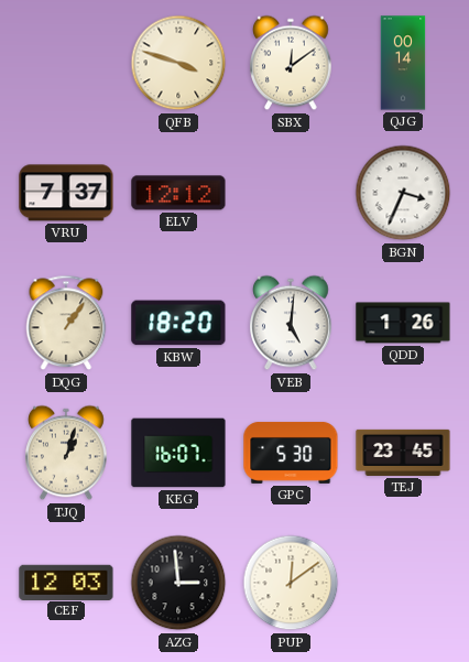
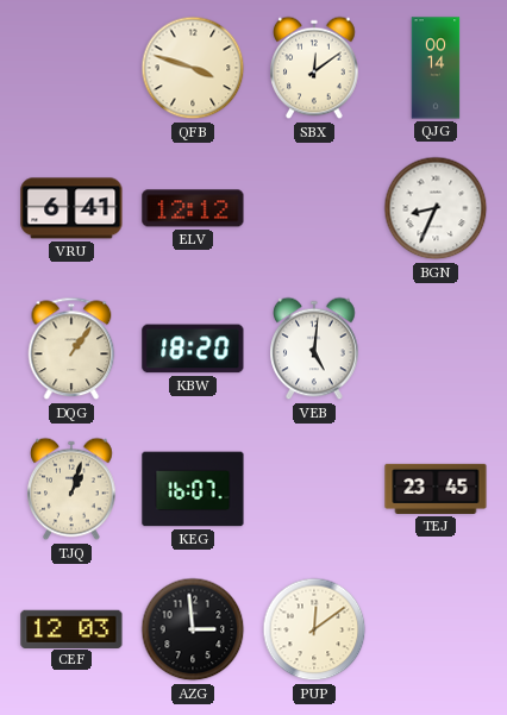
VRU: 7:37 -> 6:41 (71, 208)
BGN: 3:34 -> 8:34 (436, 208)
QDD: 1:26 -> none (403, 323)
GPC: 5:30 -> none (291, 453)
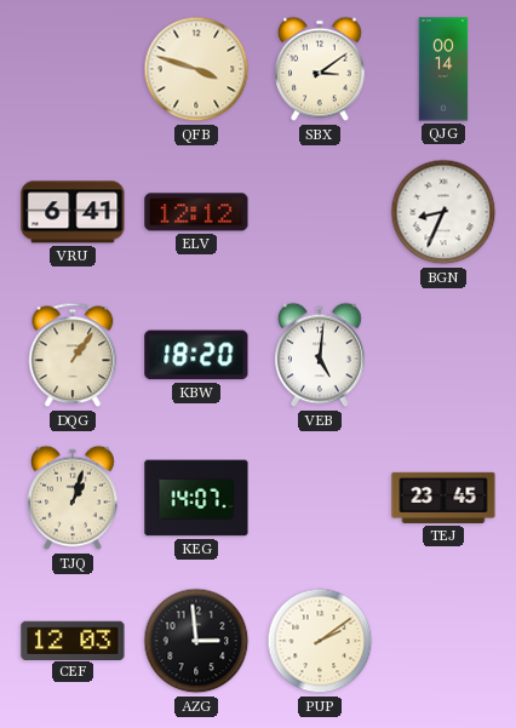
SBX: 12:09 -> 3:09 (320, 69)
KEG: 16:07 -> 14:07 (196, 498)
PUP: 12:09 -> 2:09 (320, 641)
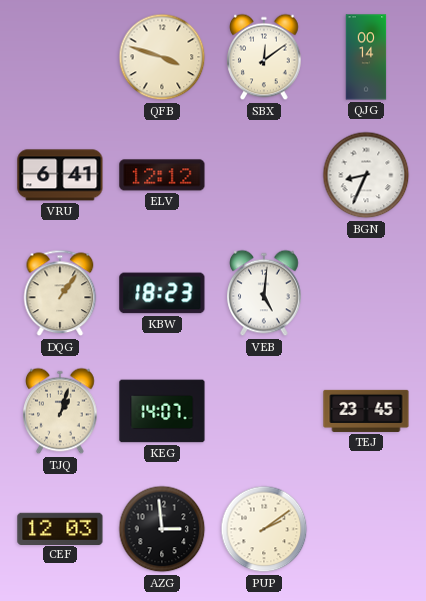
SBX: 3:09 -> 12:09 (264, 57)
KBW: 18:20 -> 18:23 (162, 293)
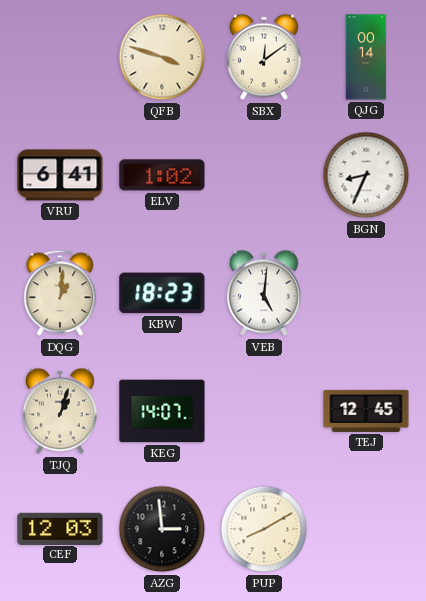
ELV: 12:12 -> 1:02 (162, 175)
DQG: 1:06 -> 1:01 (60, 293)
TEJ: 23:45 -> 12:45 (366, 411)
PUP: 2:09 -> 8:10 (264, 529)
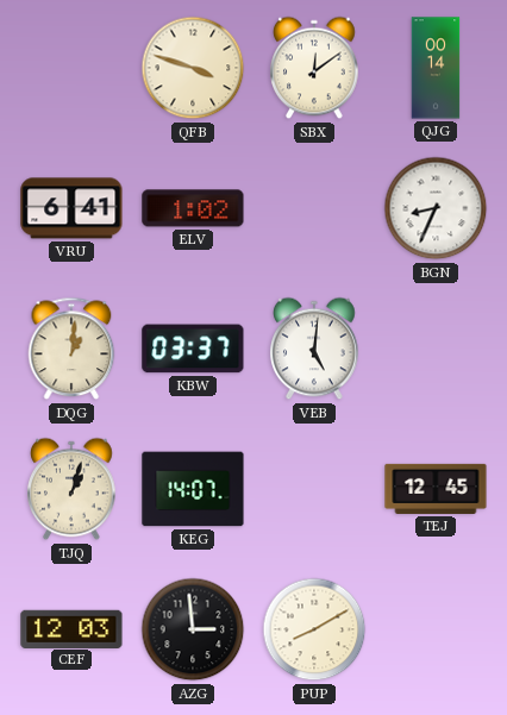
KBW: 18:23 -> 03:37 (193, 349)
